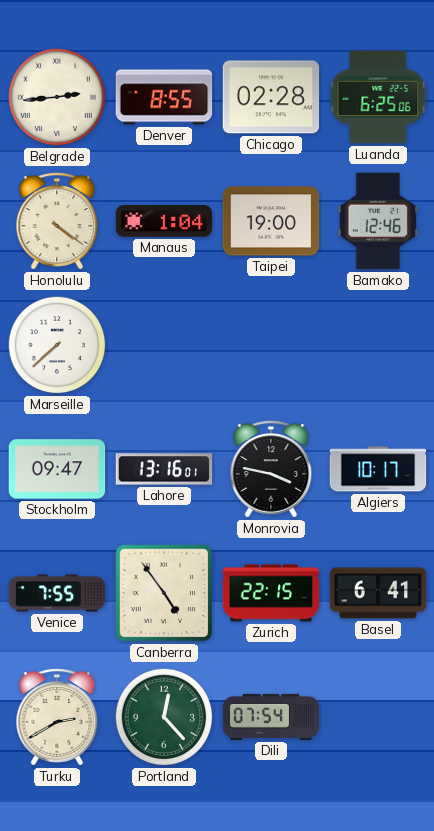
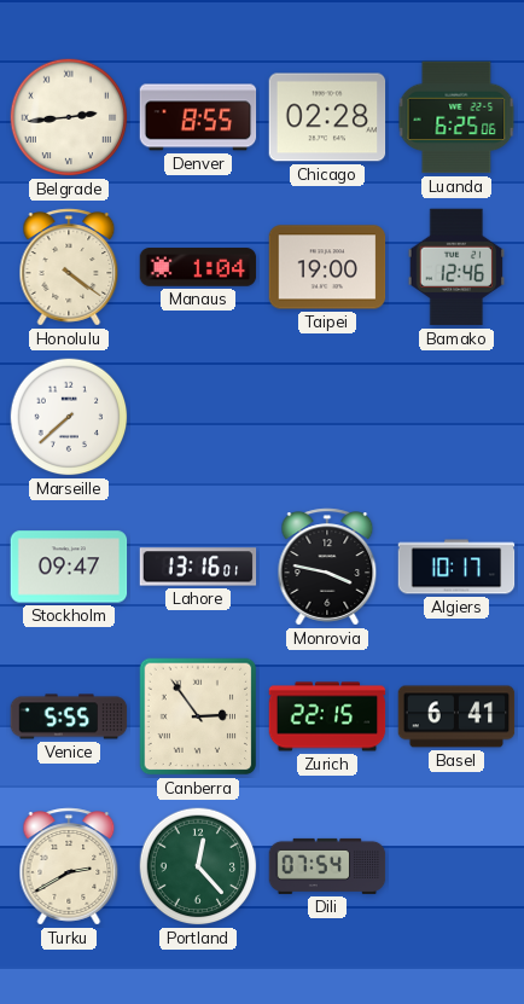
Venice: 7:55 -> 5:55 (69, 716)
Canberra: 4:54 -> 2:54 (198, 716)
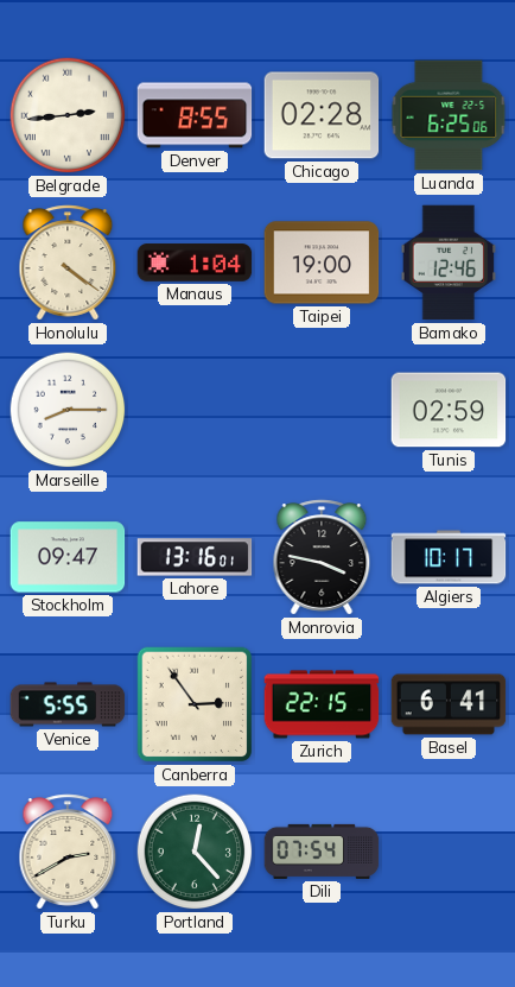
Marseille: 7:38 -> 8:15 (68, 410)
Tunis: none -> 02:59 (449, 410)
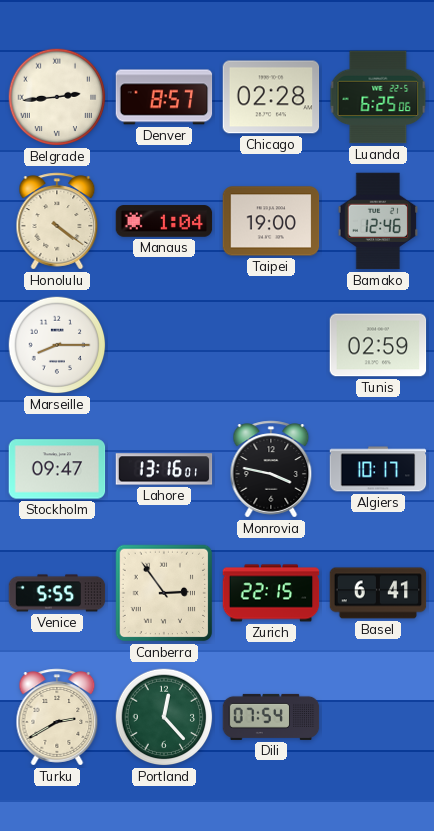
Denver: 8:55 -> 8:57 (164, 97)
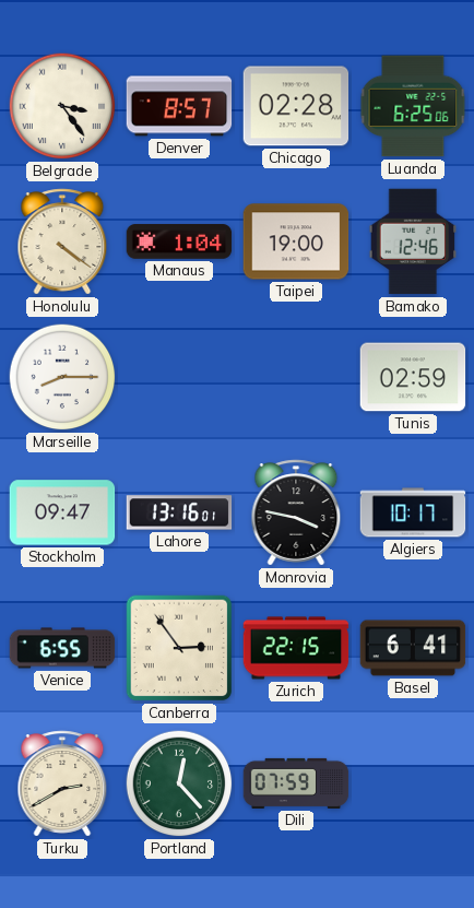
Belgrade: 2:44 -> 3:24 (62, 106)
Venice: 5:55 -> 6:55 (62, 648)
Dili: 07:54 -> 07:59 (296, 783)
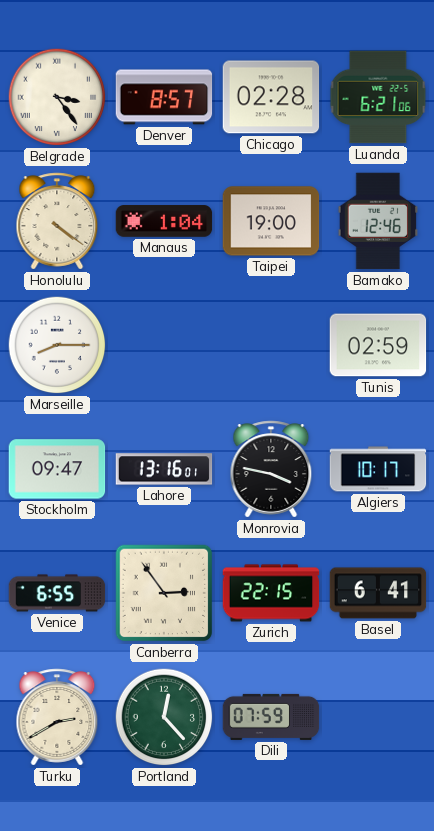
Luanda: 6:25 -> 6:21 (378, 97)
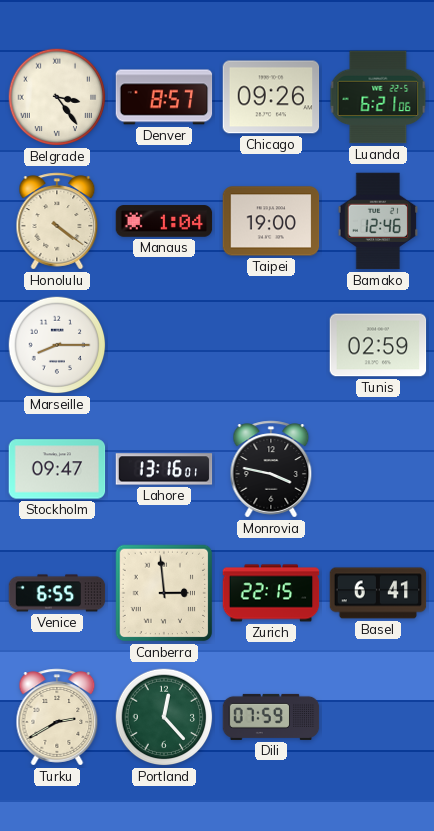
Chicago: 02:28 -> 09:26 (271, 97)
Algiers: 10:17 -> none (378, 469)
Canberra: 2:54 -> 2:59 (164, 593)
